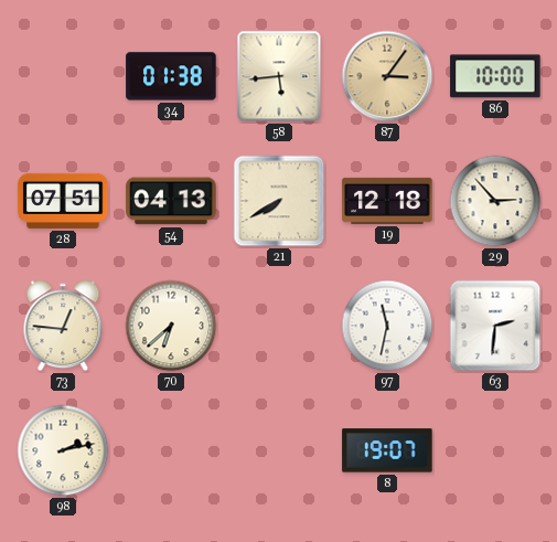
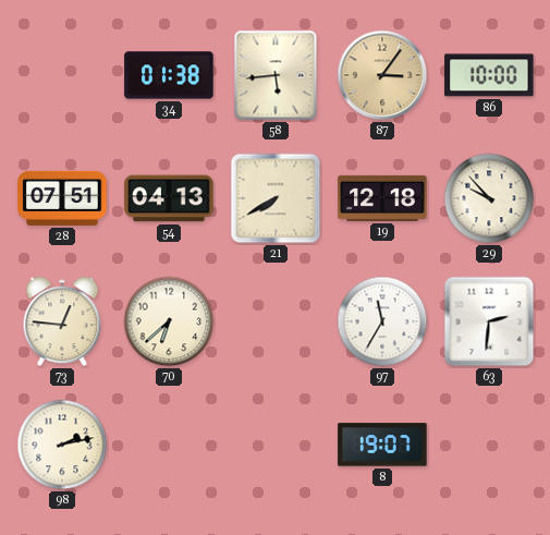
29: 2:53 -> 9:53 (489, 198)
97: 11:32 -> 11:35 (382, 321)
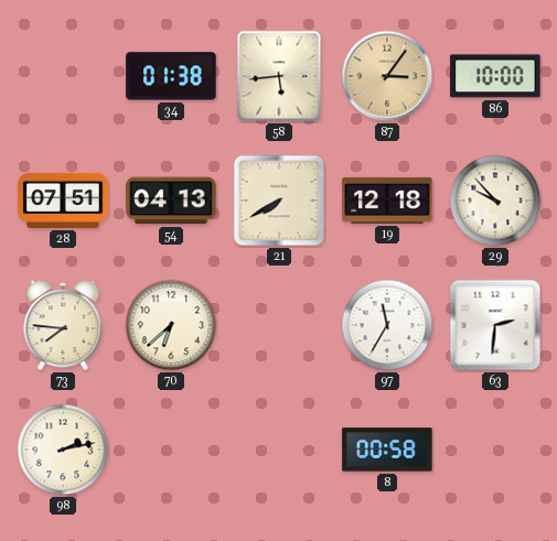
73: 12:46 -> 7:46 (63, 325)
8: 19:07 -> 00:58 (387, 450)
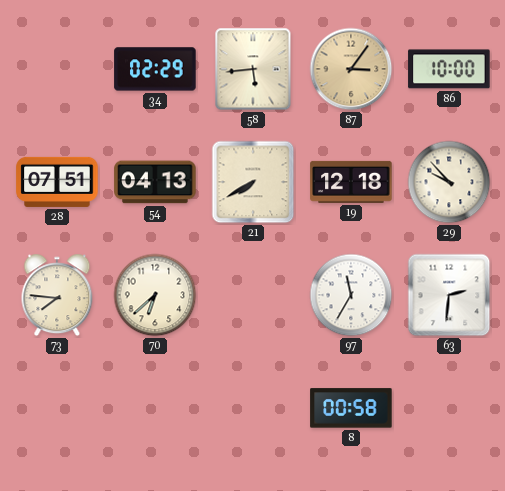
34: 01:38 -> 02:29 (155, 69)
98: 2:13 -> none (63, 450)
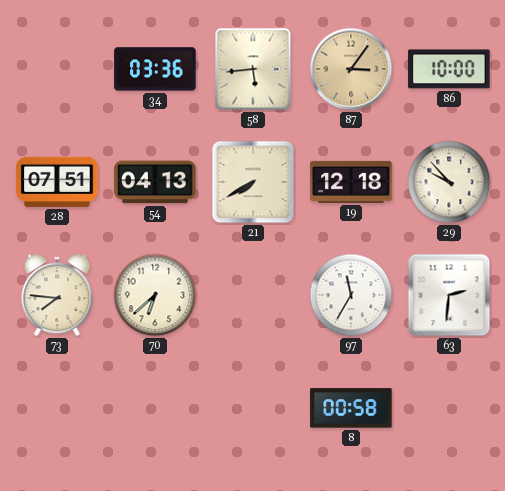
34: 02:29 -> 03:36 (155, 69)
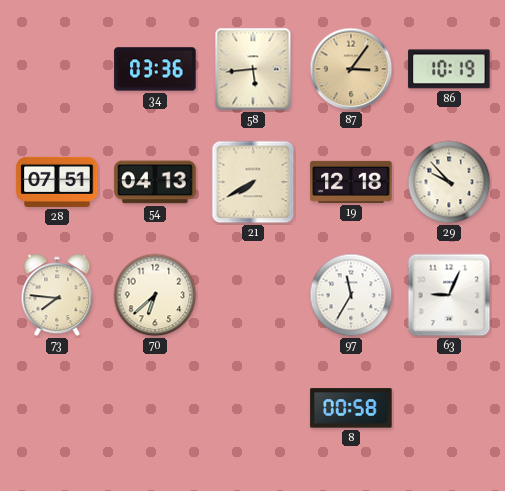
86: 10:00 -> 10:19 (449, 69)
63: 2:31 -> 9:04 (449, 295)
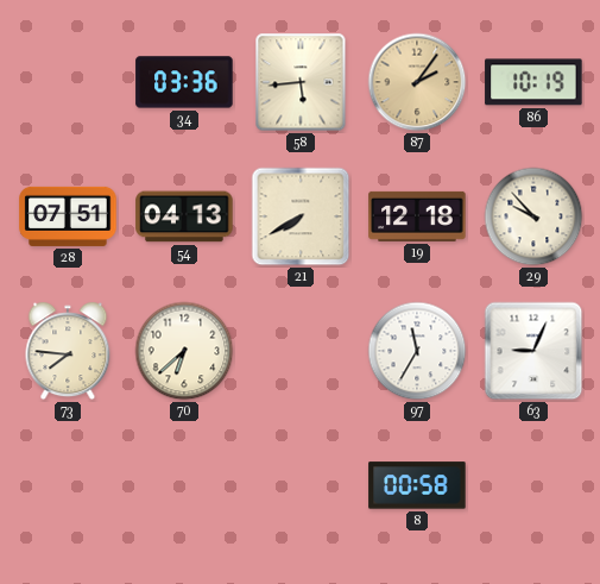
87: 3:06 -> 2:06 (417, 82)
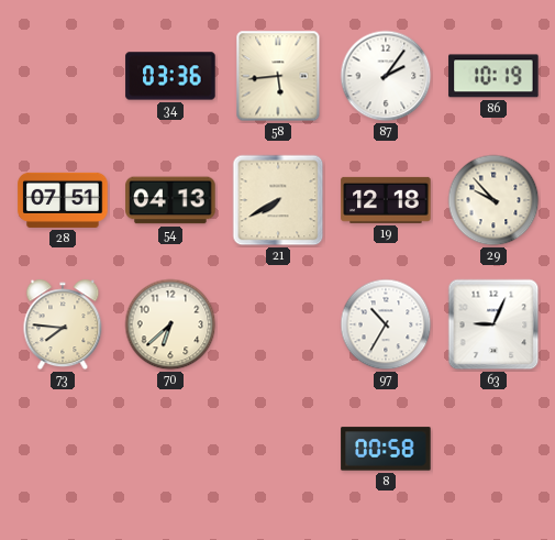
87 dial: champagne -> white (386, 76)
97: 11:35 -> 10:35 (386, 324)
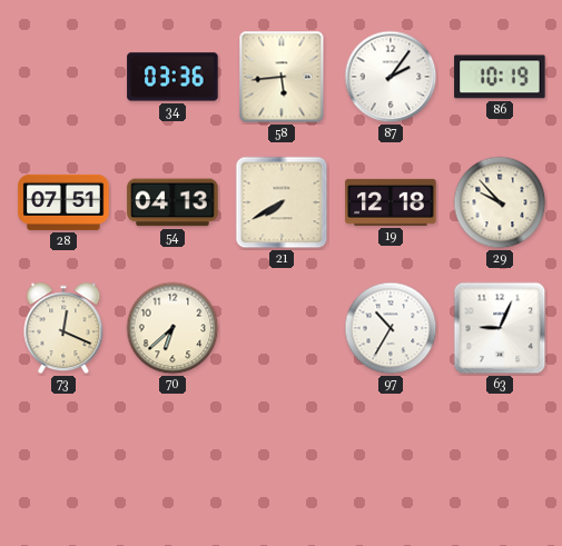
73: 7:46 -> 12:19 (63, 328)
8: 00:58 -> none (386, 449)
